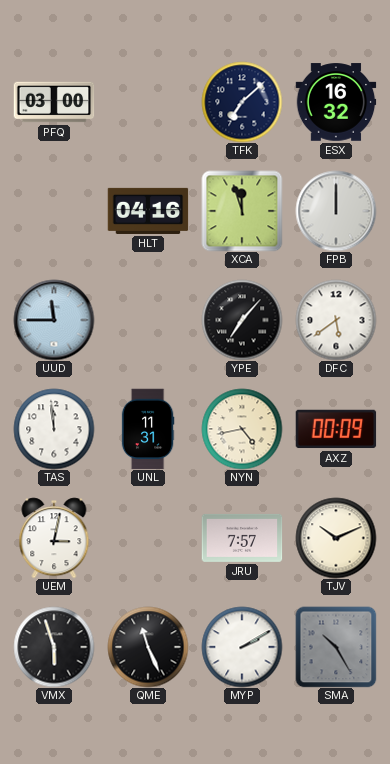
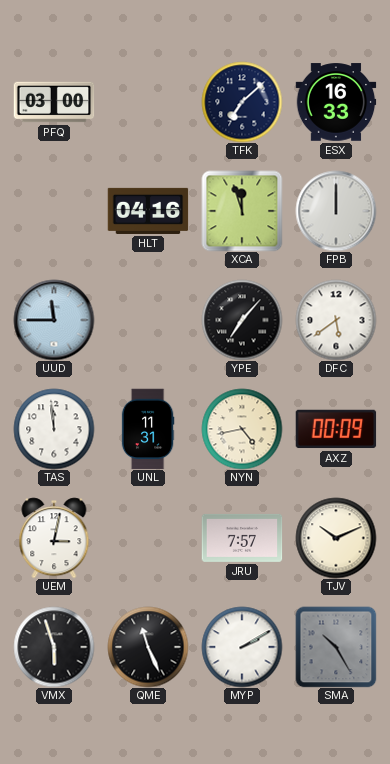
ESX: 16:32 -> 16:33 (336, 102)
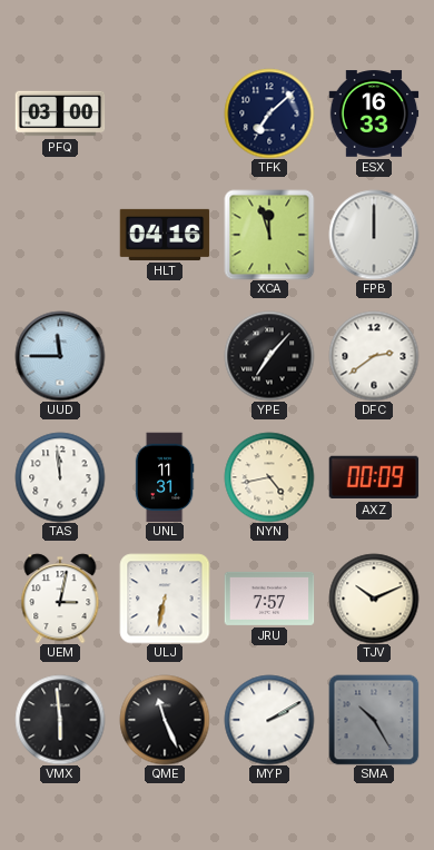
DFC: 5:39 -> 2:39 (374, 356)
ULJ: none -> 6:32 (165, 599)
VMX: 5:57 -> 5:59 (60, 720)
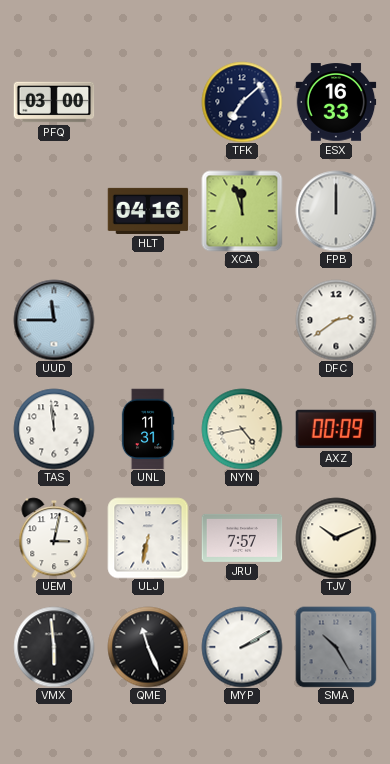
YPE: 7:07 -> none (269, 356)
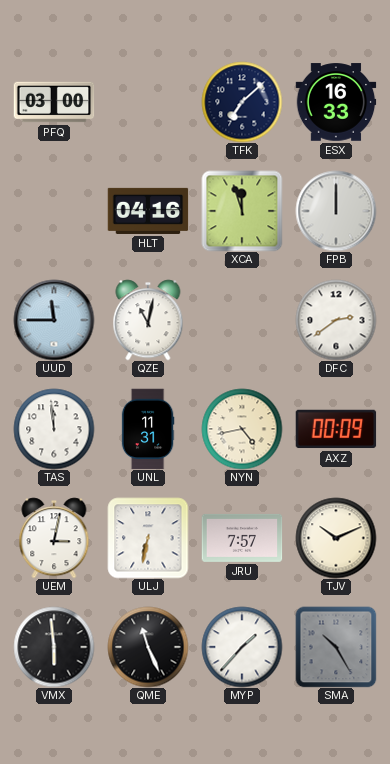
QZE: none -> 11:02 (148, 320)
MYP: 2:10 -> 1:37 (242, 647)
